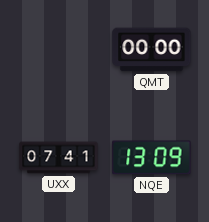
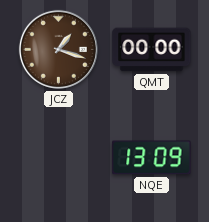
JCZ: none -> 1:18 (58, 49)
UXX: 07:41 -> none (59, 158)
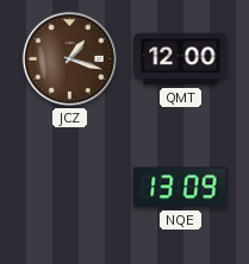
QMT: 00:00 -> 12:00 (181, 59)
